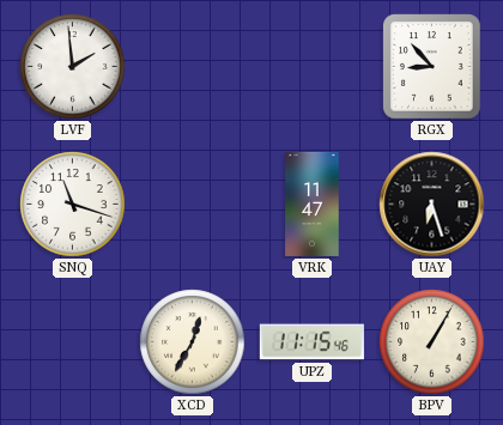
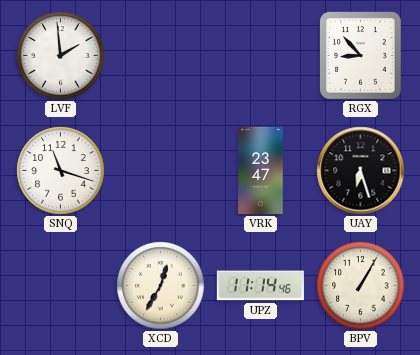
VRK: 11:47 -> 23:47 (261, 170)
UPZ: 11:15 -> 11:14 (260, 286)
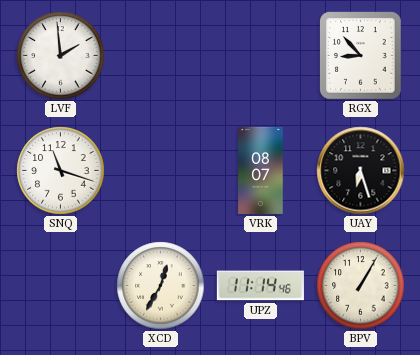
VRK: 23:47 -> 08:07 (261, 170)
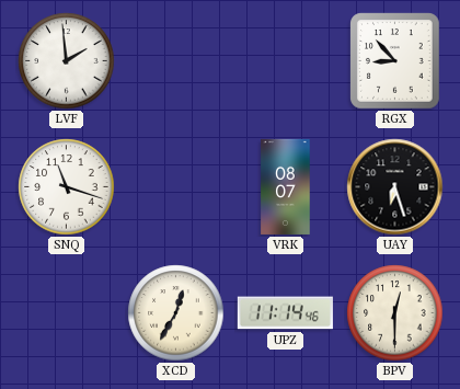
BPV: 1:05 -> 12:30 (395, 313)
